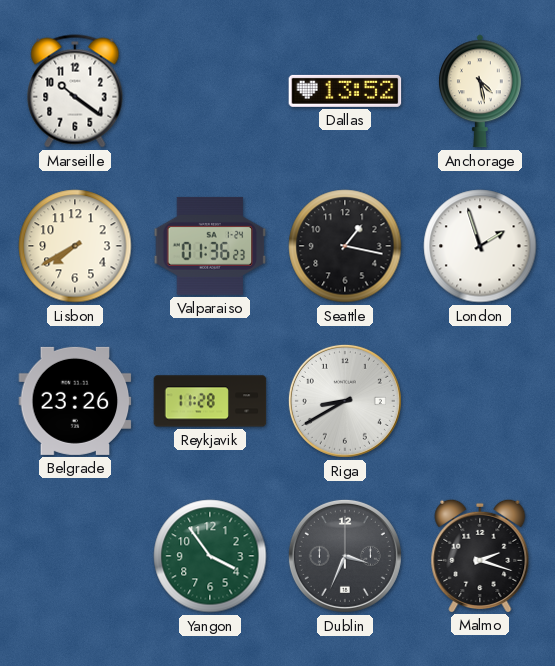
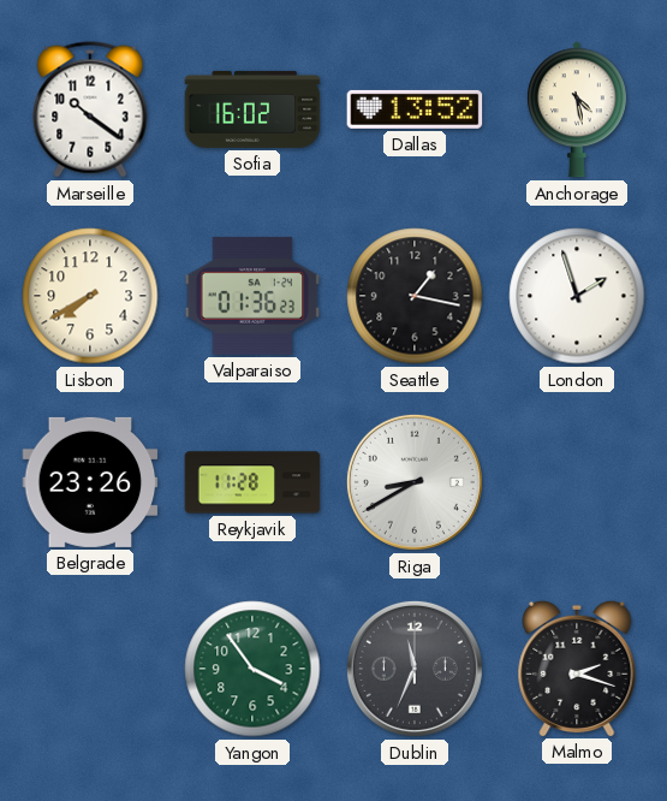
Sofia: none -> 16:02 (252, 109)
Dublin: 3:34 -> 11:34 (415, 669)
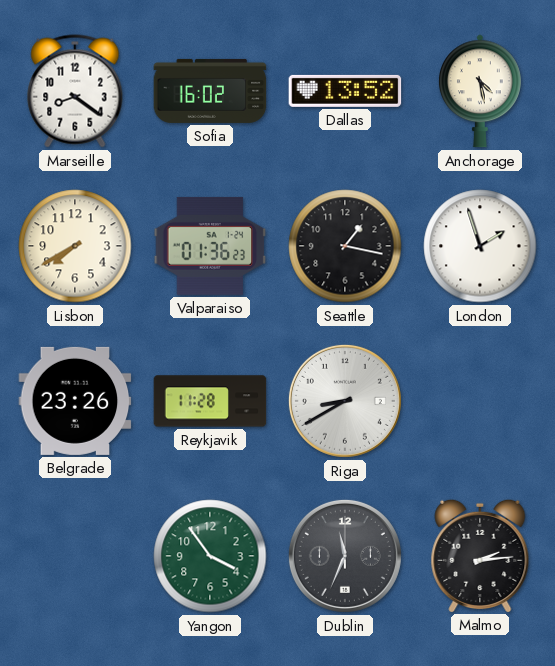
Marseille: 10:21 -> 8:21 (75, 91)
Malmo: 2:18 -> 2:14 (480, 555)
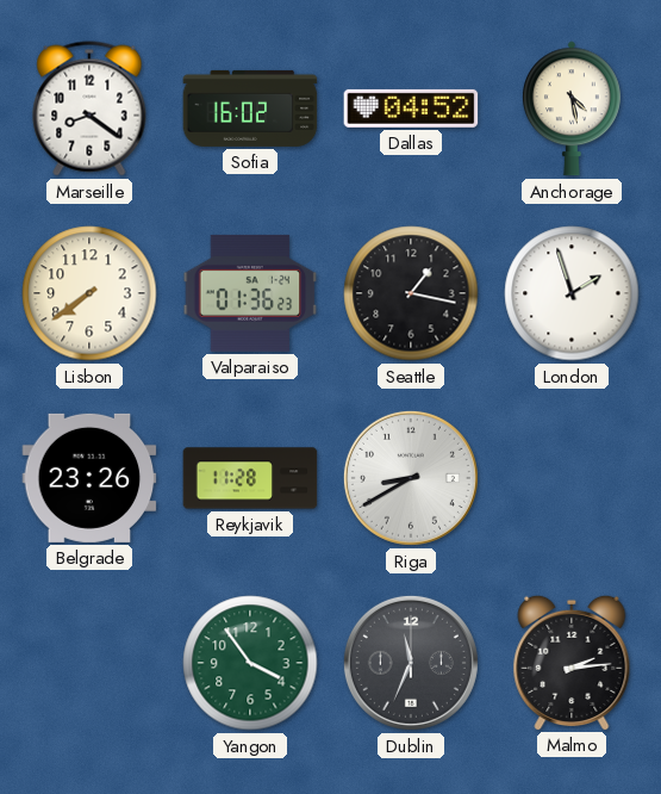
Dallas: 13:52 -> 04:52 (411, 108)
Lisbon: 7:40 -> 7:39 (89, 293)
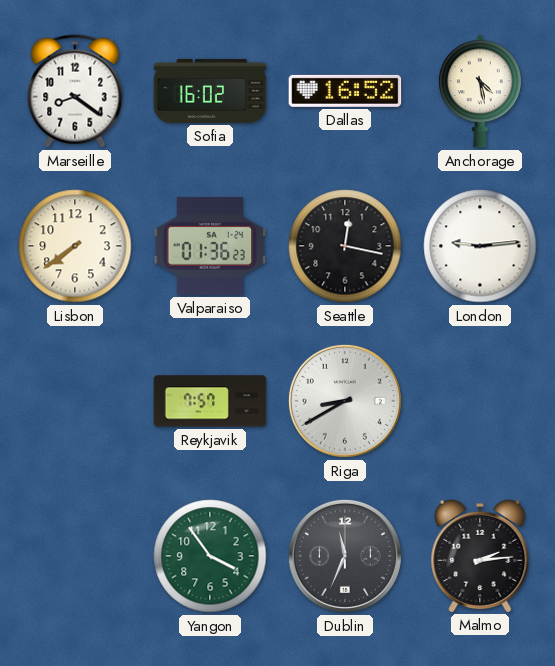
Dallas: 04:52 -> 16:52 (345, 91)
Seattle: 1:17 -> 12:17 (345, 246)
London: 1:57 -> 9:14 (480, 246)
Belgrade: 23:26 -> none (89, 478)
Reykjavik: 11:28 -> 7:57 (210, 401)
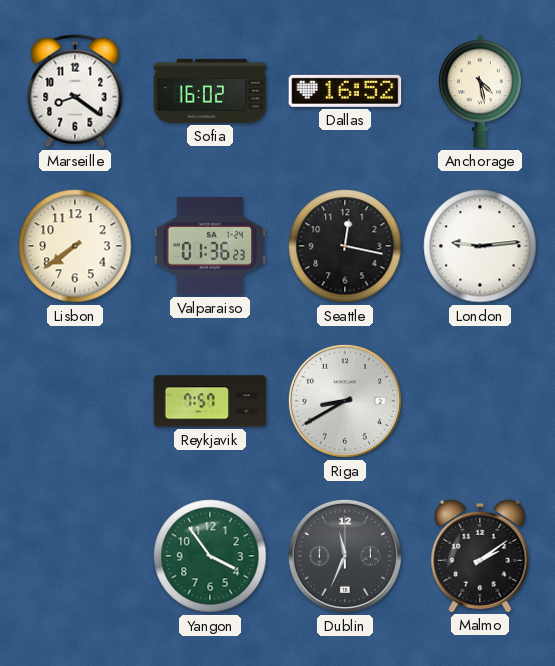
Malmo: 2:14 -> 2:09 (480, 555)
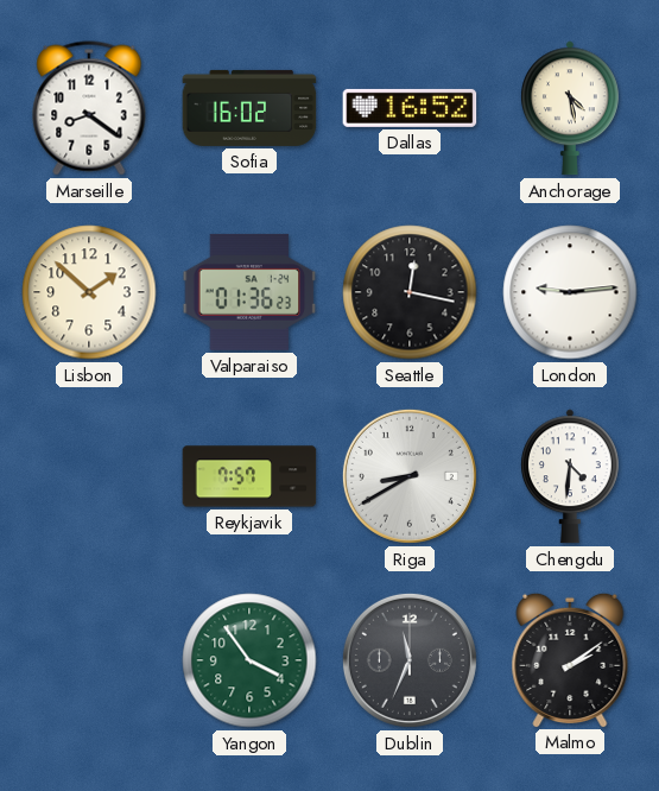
Lisbon: 7:39 -> 1:52 (89, 292)
Chengdu: none -> 4:31 (570, 476)
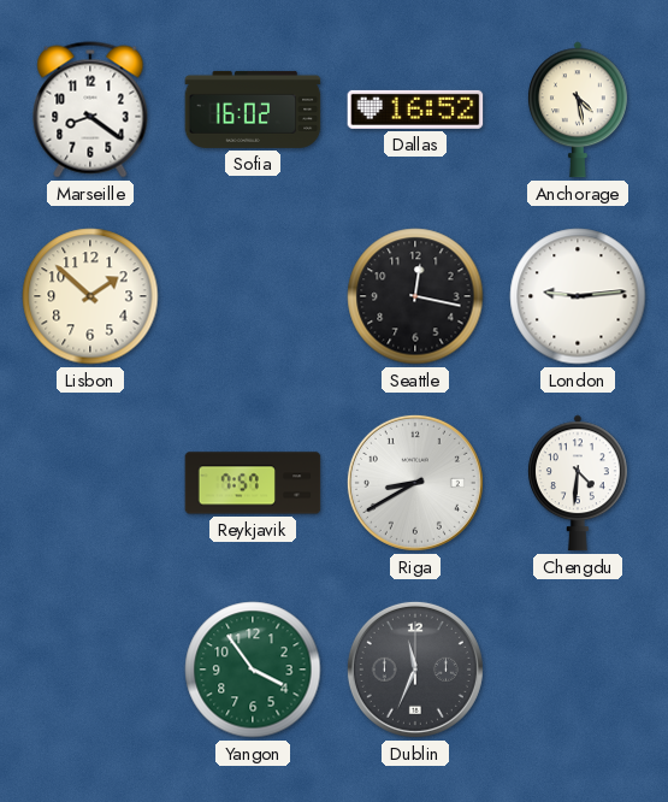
Valparaiso: 01:36 -> none (249, 292)
Malmo: 2:09 -> none (570, 659)
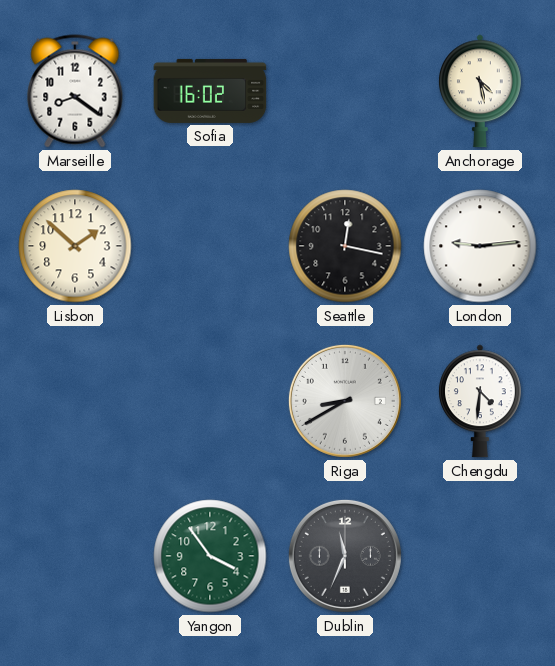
Dallas: 16:52 -> none (415, 110)
Reykjavik: 7:57 -> none (253, 483)
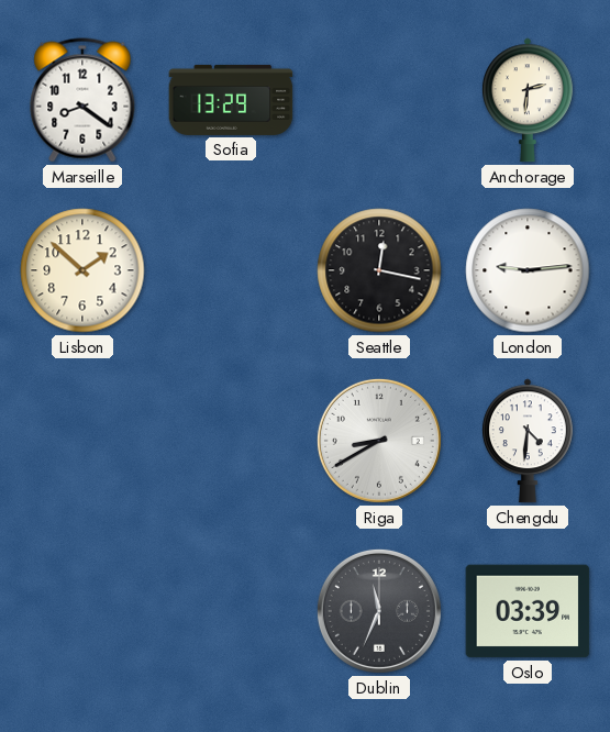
Sofia: 16:02 -> 13:29 (231, 100)
Anchorage: 4:28 -> 2:31 (528, 100)
Yangon: 3:54 -> none (210, 556)
Oslo: none -> 03:39 (528, 611)
